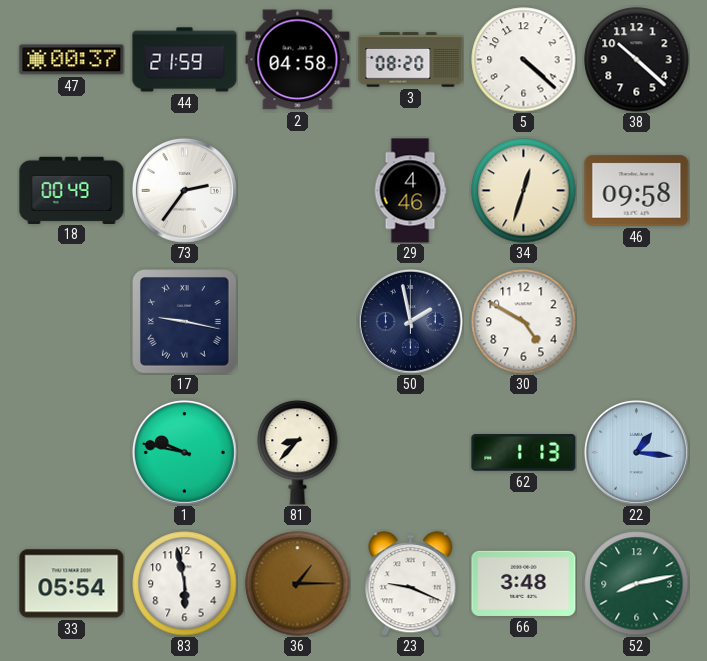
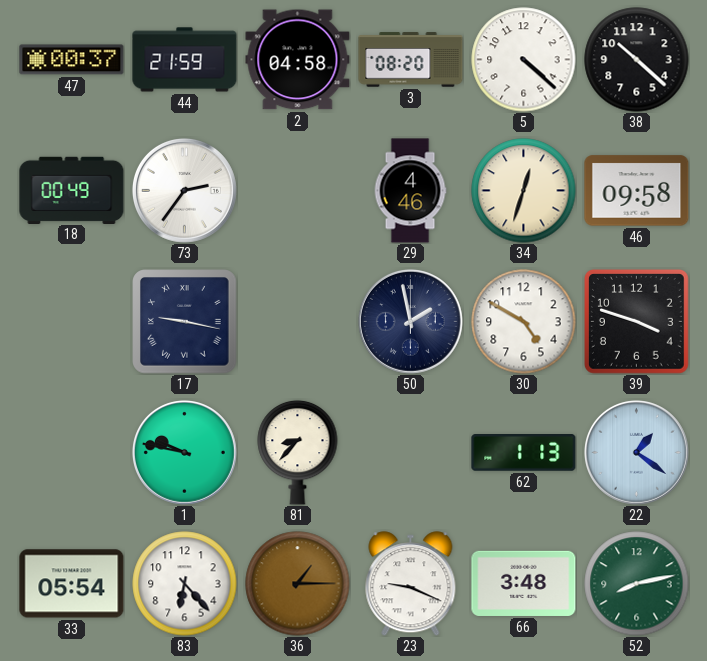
39: none -> 3:48 (636, 321)
22: 1:16 -> 1:21 (636, 452)
83: 5:58 -> 6:23 (185, 584)
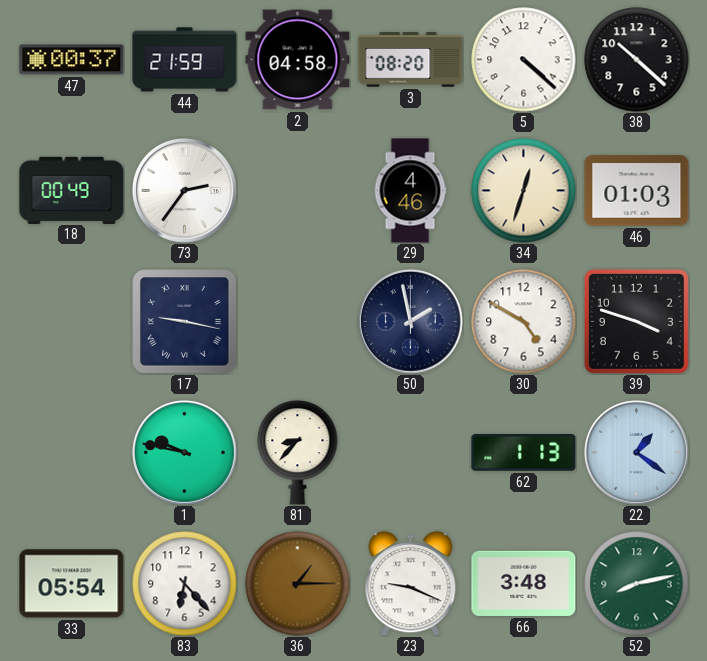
46: 09:58 -> 01:03 (637, 191)
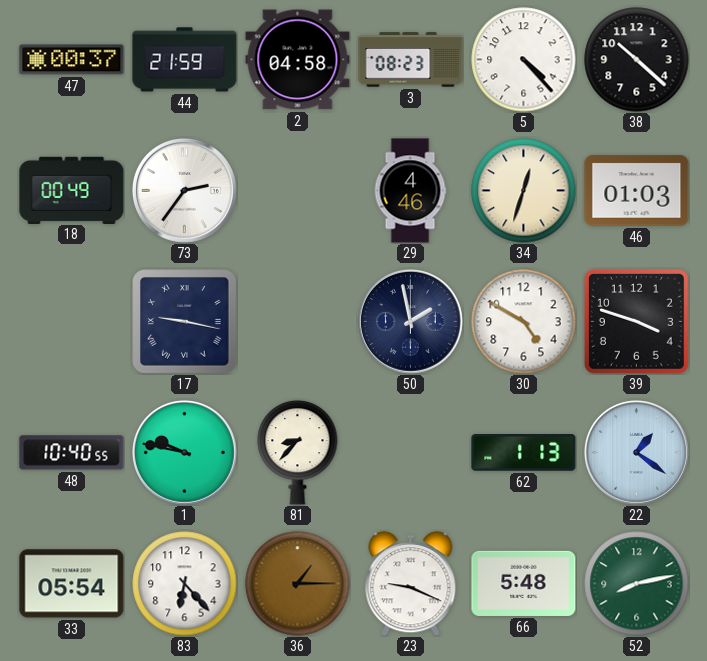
3: 08:20 -> 08:23 (411, 60)
5: 4:22 -> 4:23 (524, 60)
48: none -> 10:40 (72, 453)
66: 3:48 -> 5:48 (524, 583)
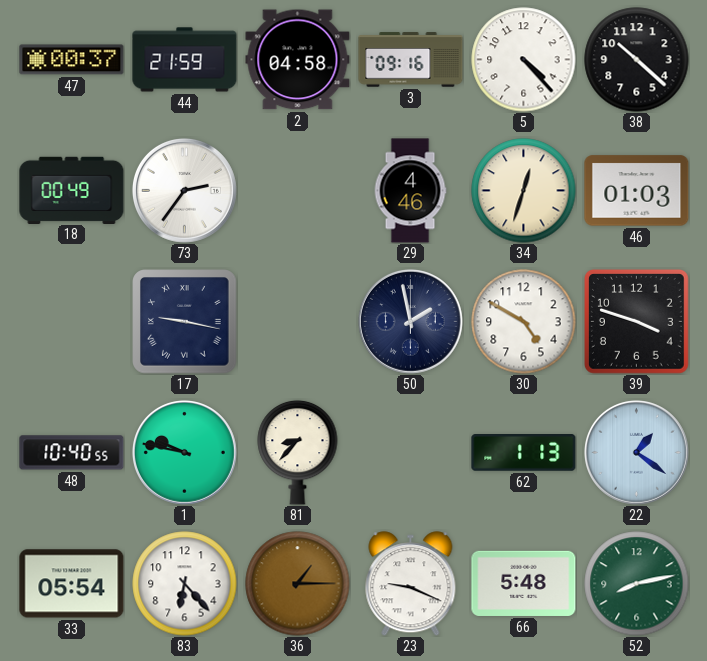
3: 08:23 -> 09:16 (411, 60)
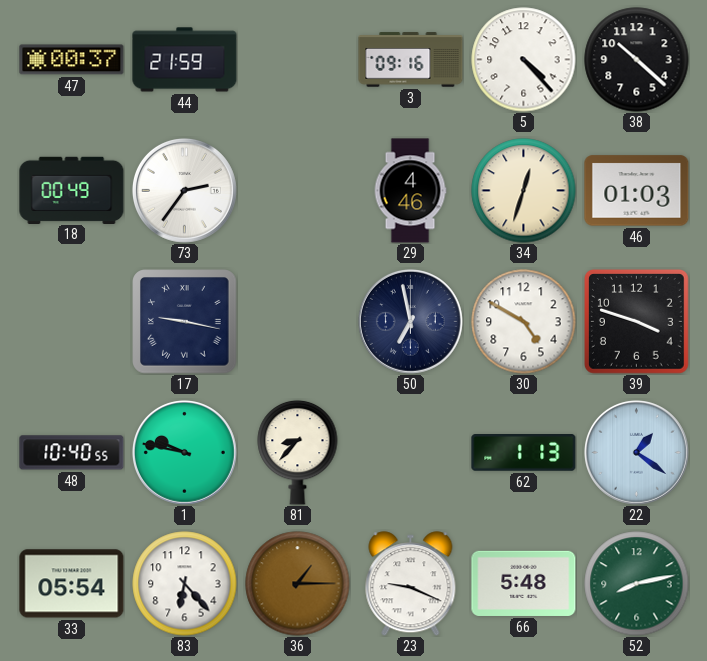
2: 04:58 -> none (298, 60)
50: 1:58 -> 6:58 (410, 321)
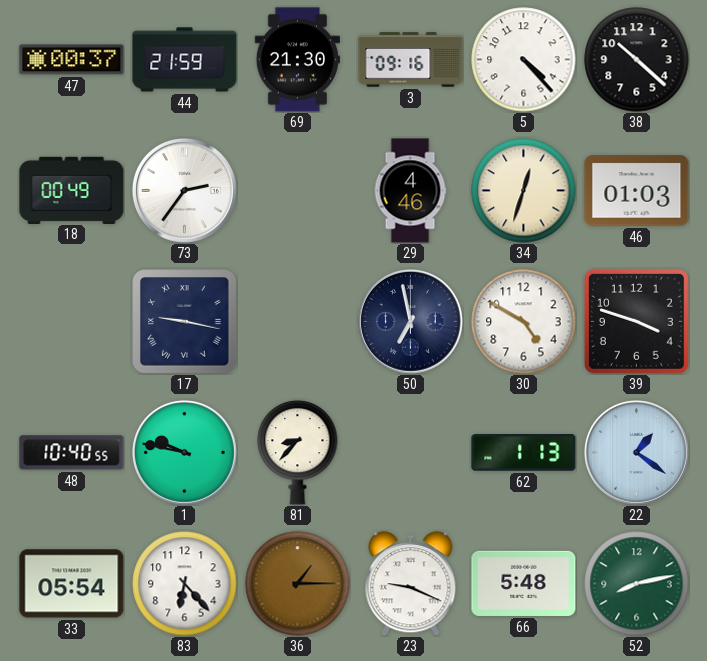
69: none -> 21:30 (297, 60)
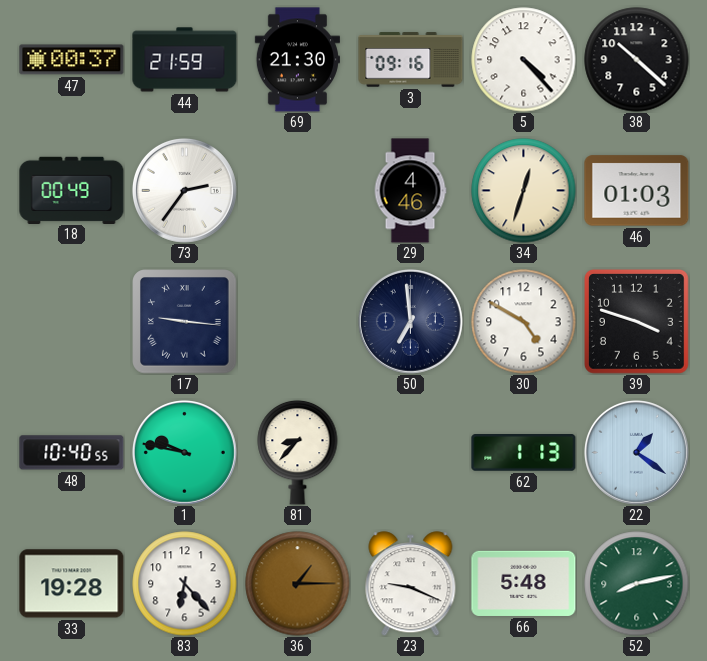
17: 9:17 -> 9:16 (185, 322)
50: 6:58 -> 6:59 (410, 321)
33: 05:54 -> 19:28 (72, 584)
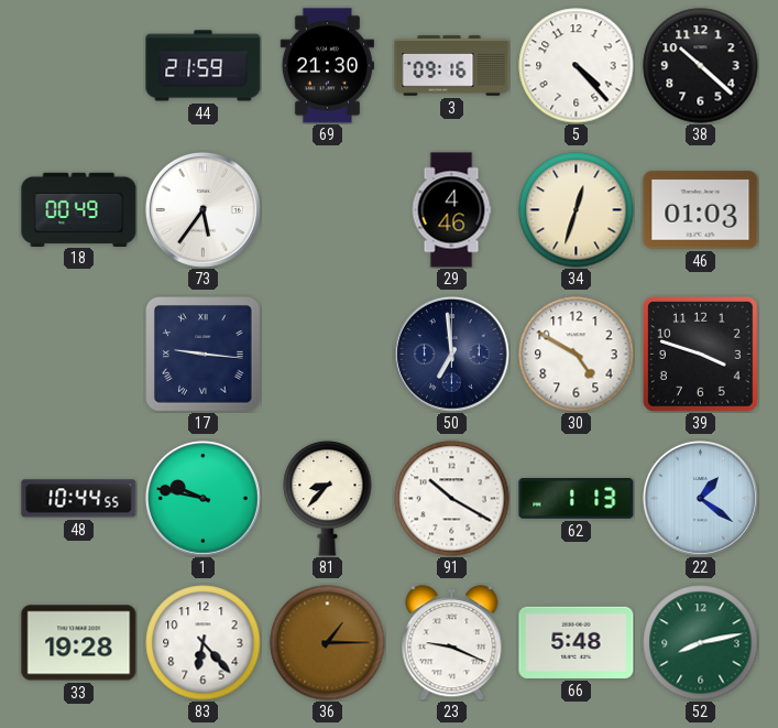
47: 00:37 -> none (72, 60)
73: 2:36 -> 5:36 (202, 209)
48: 10:40 -> 10:44 (79, 499)
91: none -> 10:20 (452, 499)
